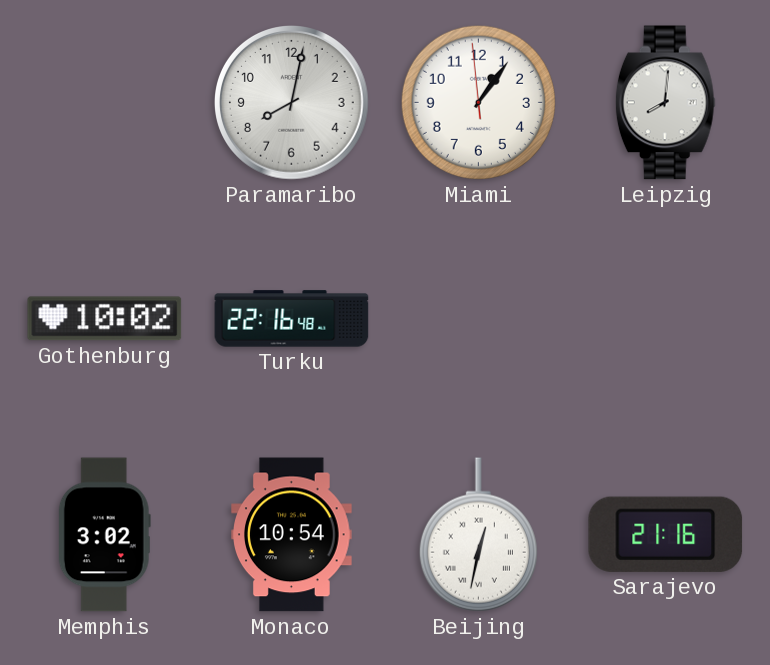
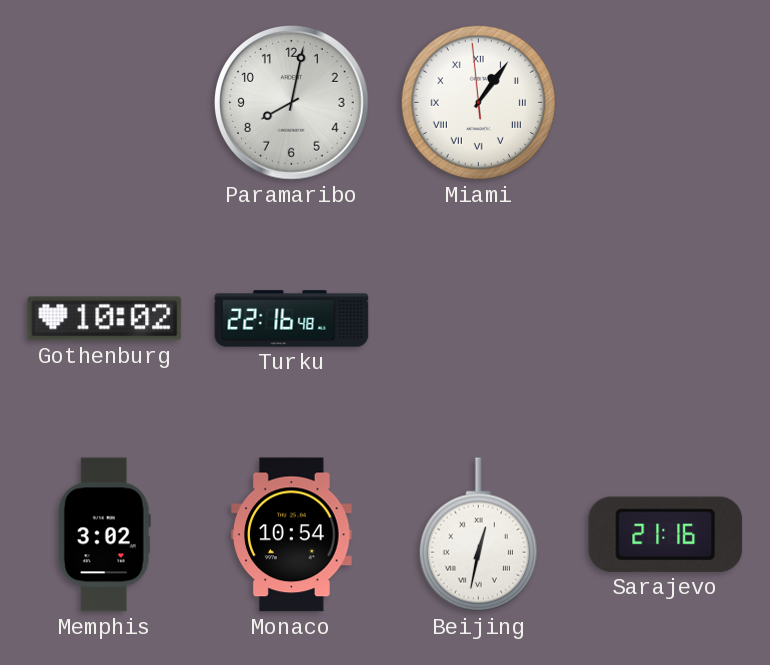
Miami numerals: Arabic -> Roman (478, 102)
Leipzig: 8:01 -> none (665, 103)
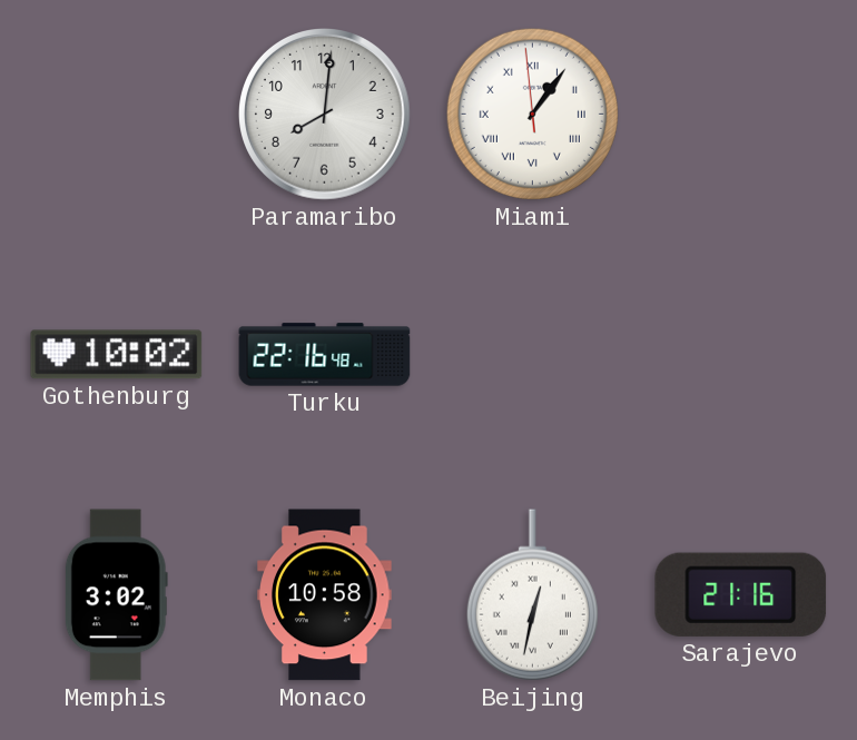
Paramaribo: 8:02 -> 8:01 (325, 115)
Monaco: 10:54 -> 10:58 (325, 595)
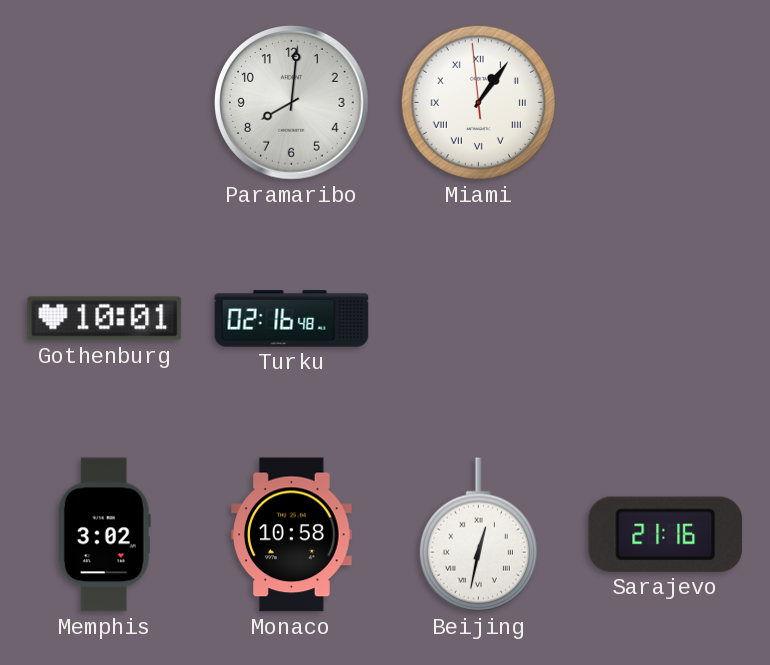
Gothenburg: 10:02 -> 10:01 (105, 319)
Turku: 22:16 -> 02:16 (292, 319)
